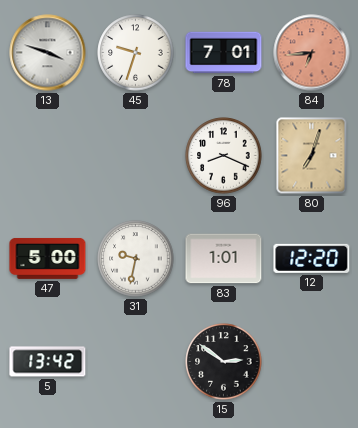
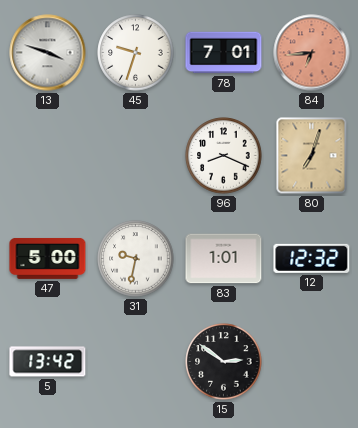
12: 12:20 -> 12:32 (312, 258)
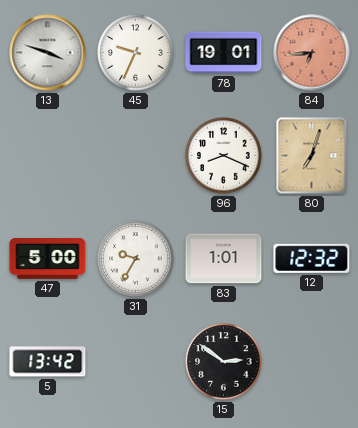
45: 9:33 -> 9:34 (136, 53)
78: 7:01 -> 19:01 (224, 53)
31: 9:32 -> 9:35 (136, 259)
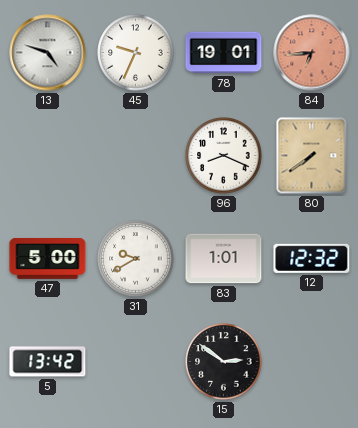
13: 3:48 -> 4:48 (48, 53)
80: 7:03 -> 7:39 (312, 156)
31: 9:35 -> 9:40 (136, 259)
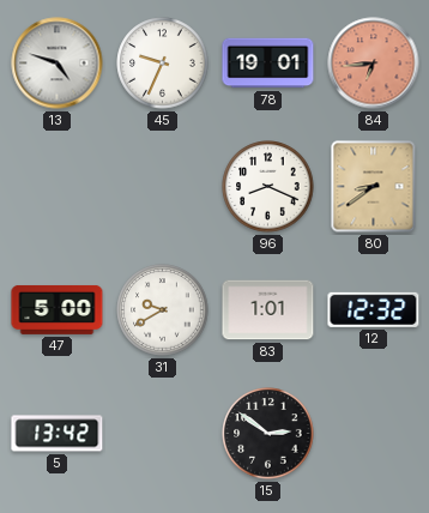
80: 7:39 -> 8:39 (374, 187)
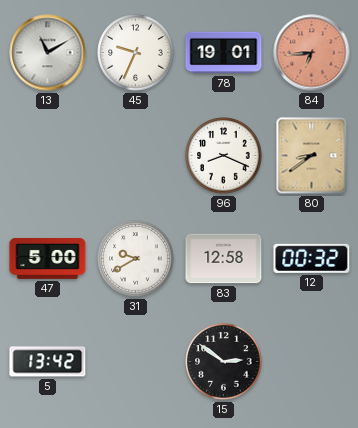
13: 4:48 -> 11:10 (48, 53)
83: 1:01 -> 12:58 (224, 259)
12: 12:32 -> 00:32 (312, 258)
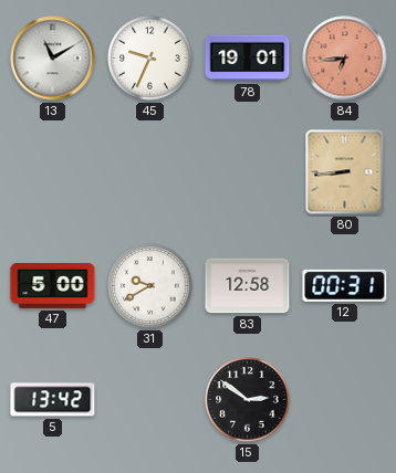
96: 8:19 -> none (224, 156)
80: 8:39 -> 8:44 (345, 172)
12: 00:32 -> 00:31 (345, 285)
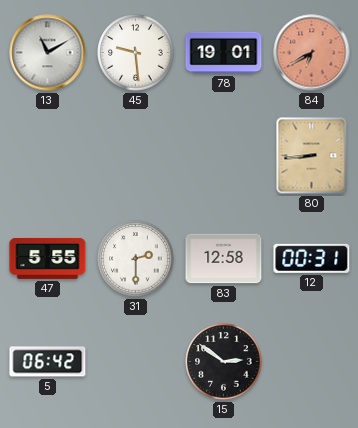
45: 9:34 -> 9:29 (136, 53)
84: 6:44 -> 6:40 (312, 53)
47: 5:00 -> 5:55 (48, 258)
31: 9:40 -> 2:30 (136, 259)
5: 13:42 -> 06:42 (48, 362)
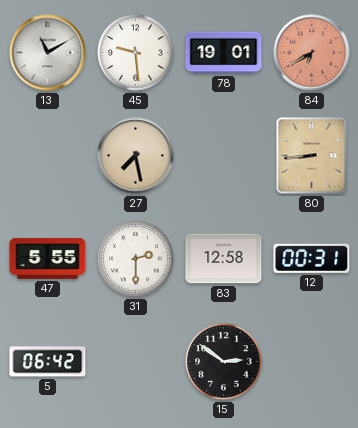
27: none -> 7:28 (136, 156)
